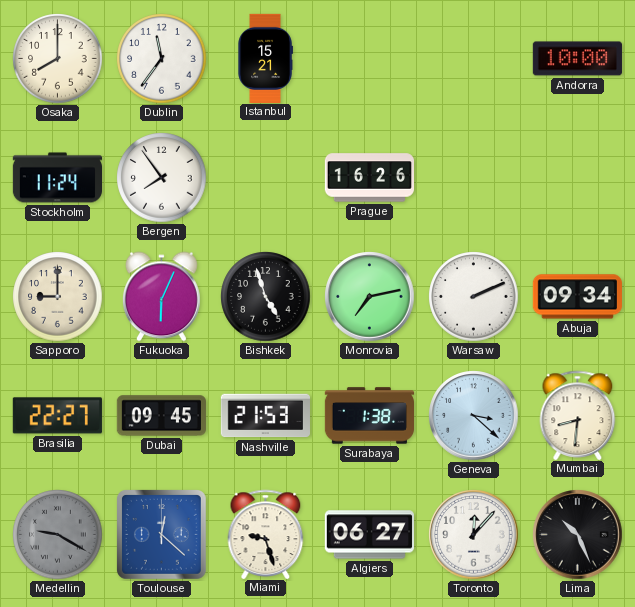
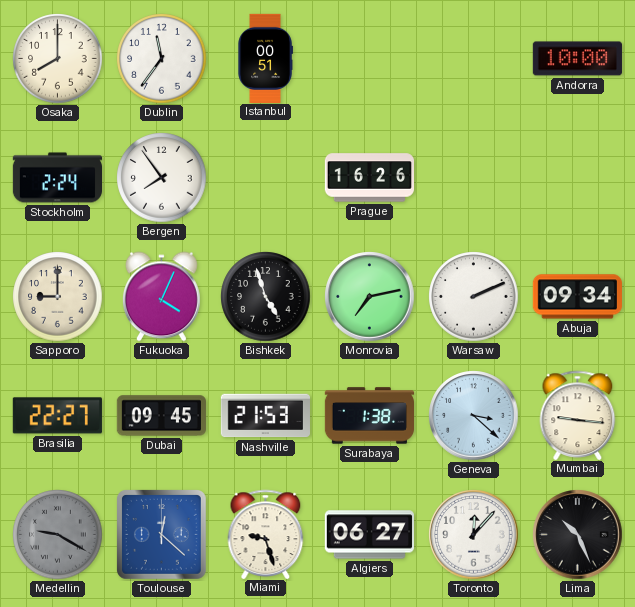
Istanbul: 15:21 -> 00:51 (265, 58)
Stockholm: 11:24 -> 2:24 (57, 178)
Fukuoka: 6:04 -> 4:04 (161, 297)
Mumbai: 8:31 -> 9:16 (578, 415)
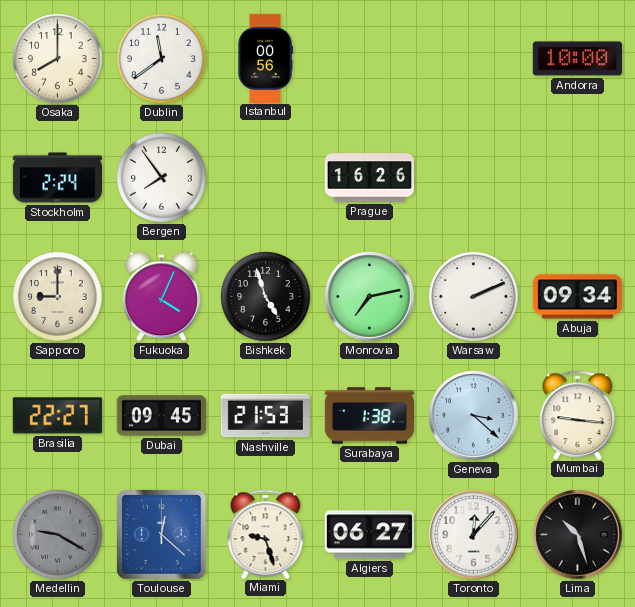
Dublin: 11:36 -> 11:39 (162, 59)
Istanbul: 00:51 -> 00:56 (265, 58)
Lima: 10:26 -> 10:27 (578, 535)
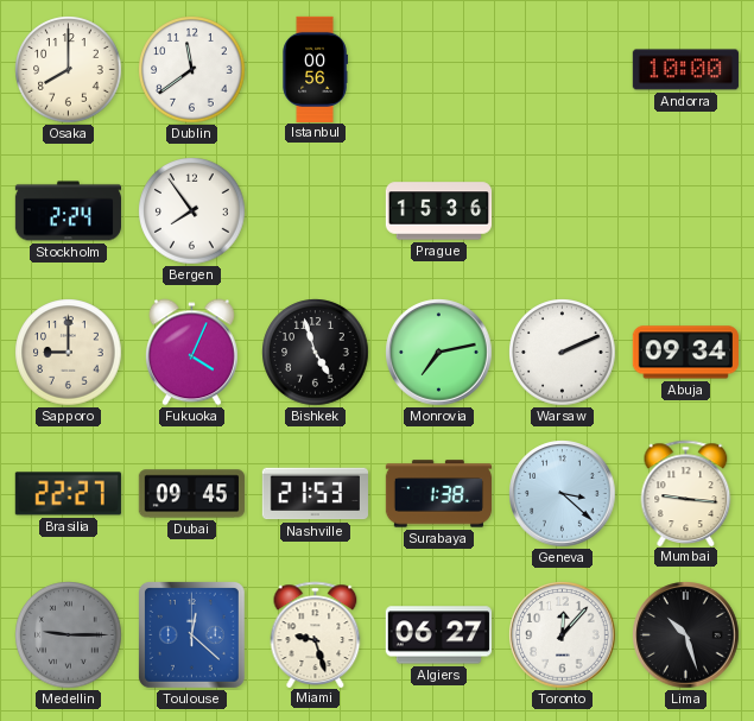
Prague: 16:26 -> 15:36 (438, 211)
Medellin: 9:20 -> 9:15 (69, 635)
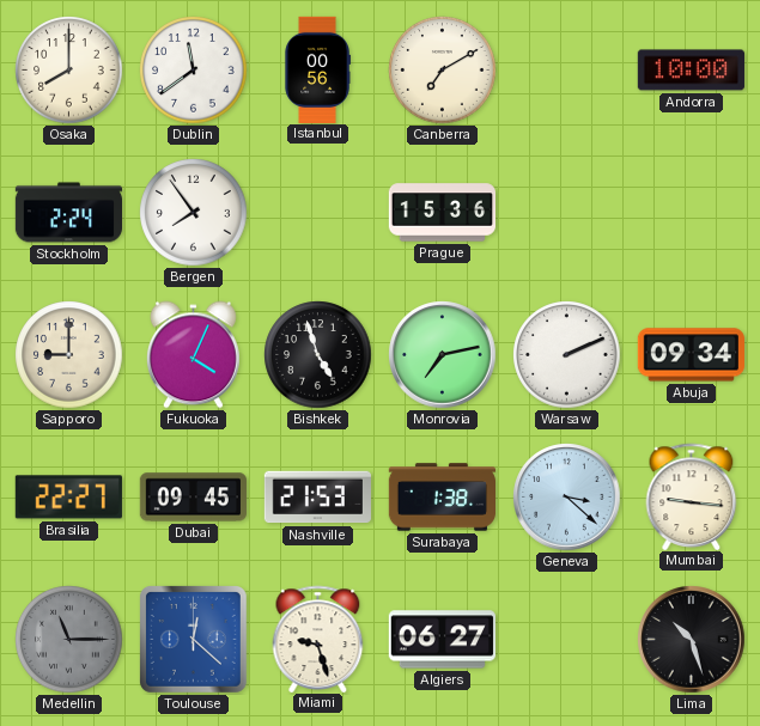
Canberra: none -> 7:10 (443, 71)
Medellin: 9:15 -> 11:15 (69, 640)
Toronto: 12:07 -> none (563, 635)
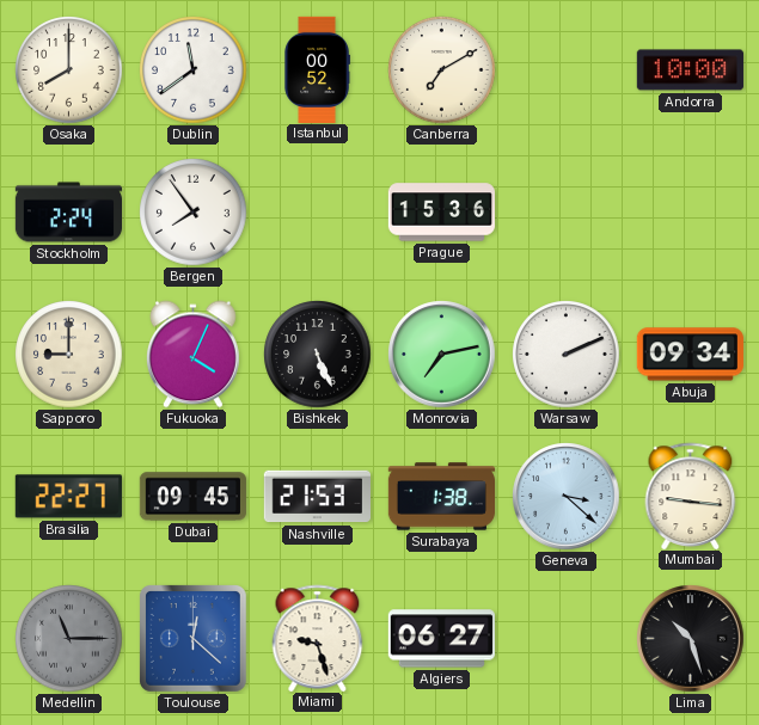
Istanbul: 00:56 -> 00:52 (317, 69)
Bishkek: 4:57 -> 5:26 (318, 355)
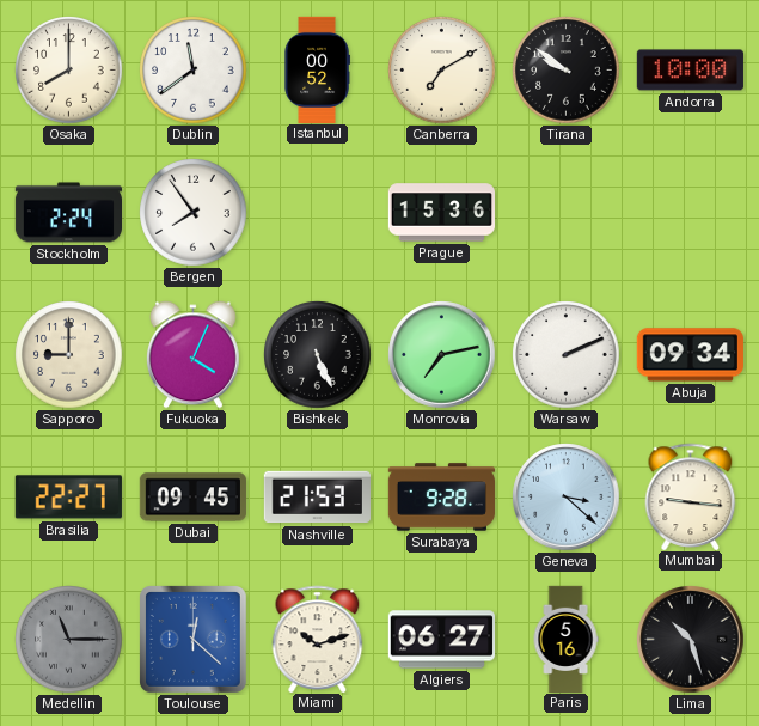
Tirana: none -> 9:51 (567, 71)
Surabaya: 1:38 -> 9:28 (441, 498)
Miami: 9:27 -> 10:12 (318, 639)
Paris: none -> 5:16 (565, 639)
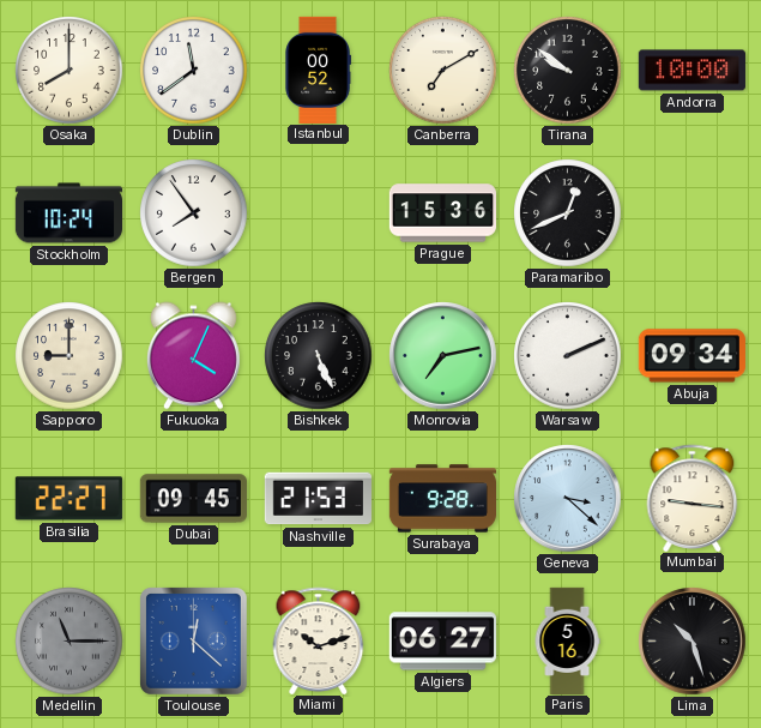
Stockholm: 2:24 -> 10:24 (68, 213)
Paramaribo: none -> 12:41 (568, 213)
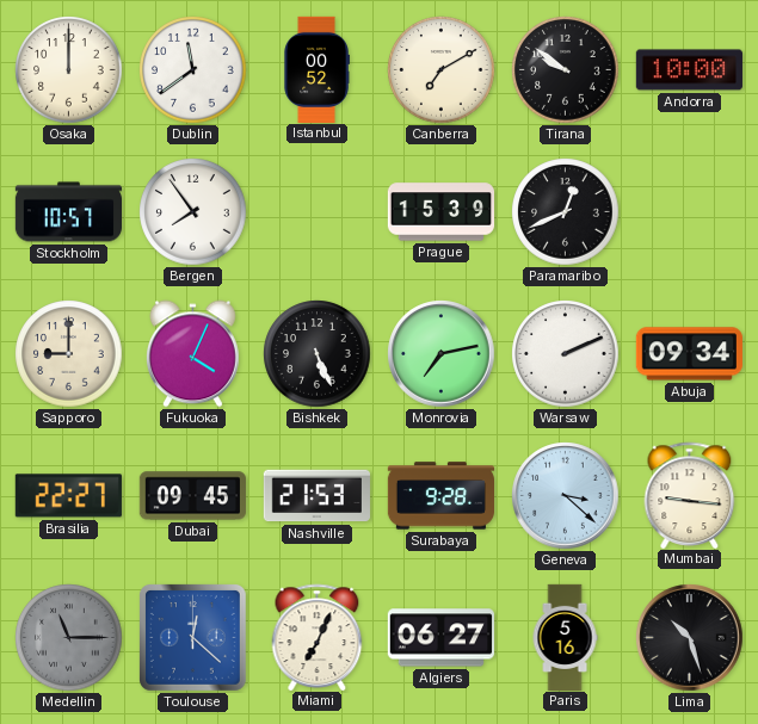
Osaka: 8:00 -> 12:00 (69, 70)
Stockholm: 10:24 -> 10:57 (68, 212)
Prague: 15:36 -> 15:39 (440, 212)
Miami: 10:12 -> 7:04 (318, 637)
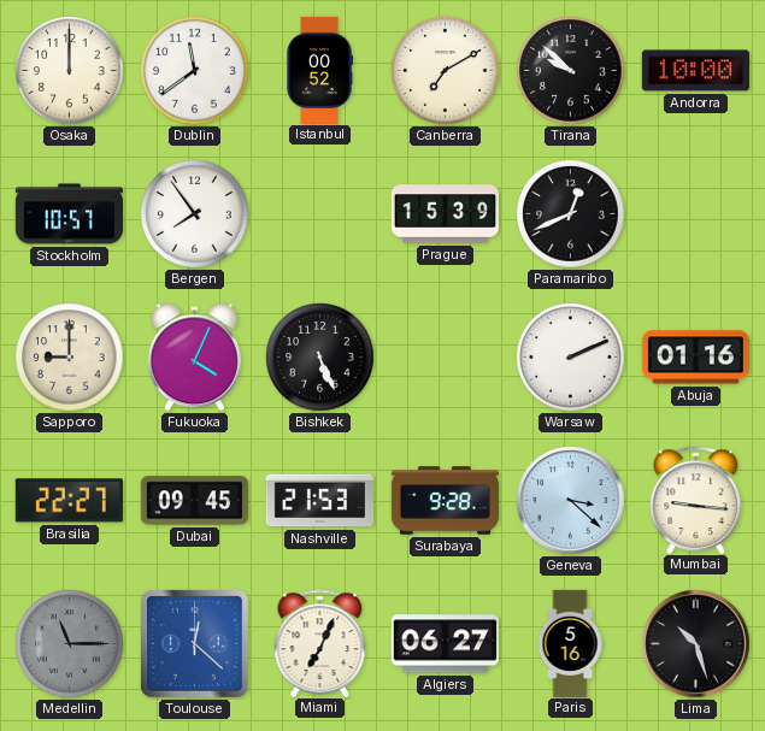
Tirana: 9:51 -> 9:52 (571, 71)
Monrovia: 7:13 -> none (442, 354)
Abuja: 09:34 -> 01:16 (695, 358)
